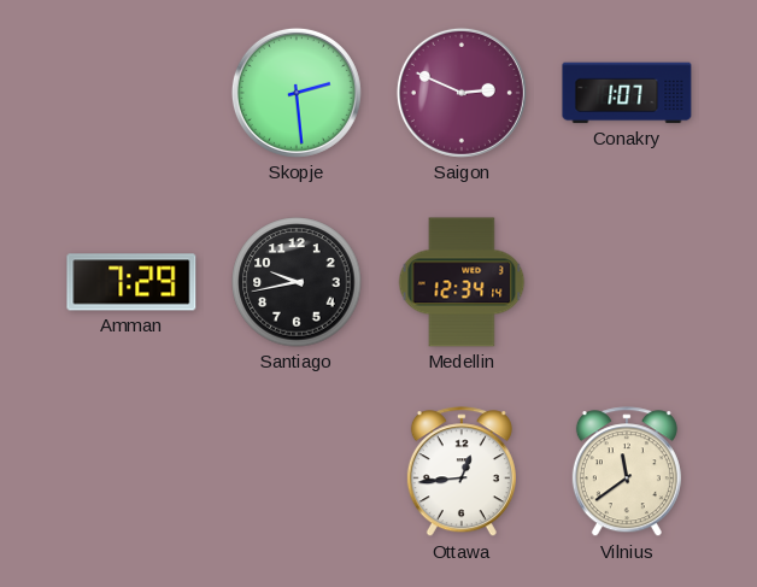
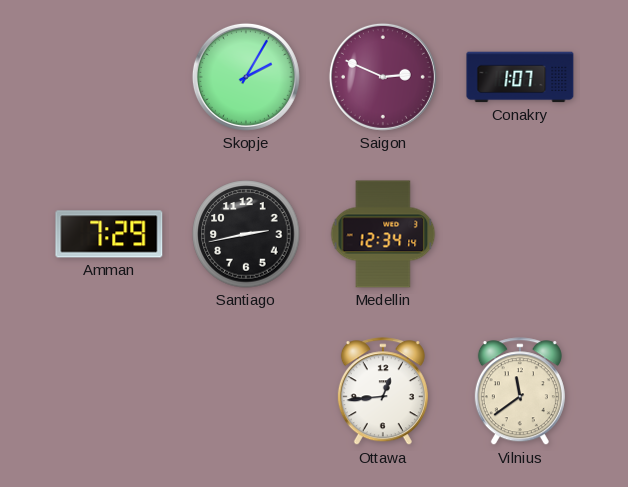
Skopje: 2:29 -> 2:05 (246, 77)
Santiago: 9:43 -> 2:43 (246, 234)
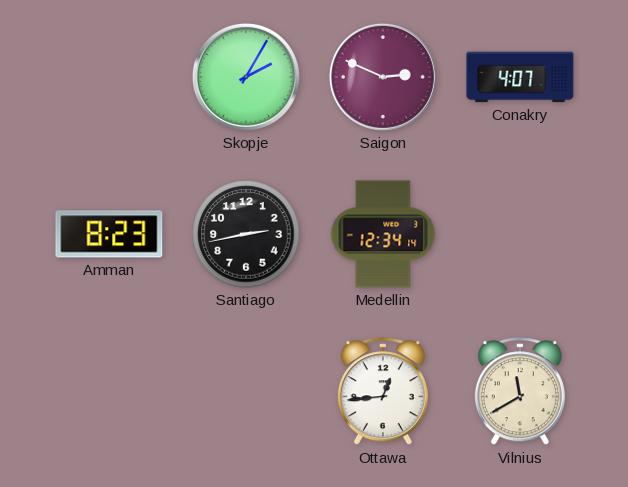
Conakry: 1:07 -> 4:07 (520, 77)
Amman: 7:29 -> 8:23 (109, 234)
Vilnius: 11:39 -> 11:40 (520, 392)
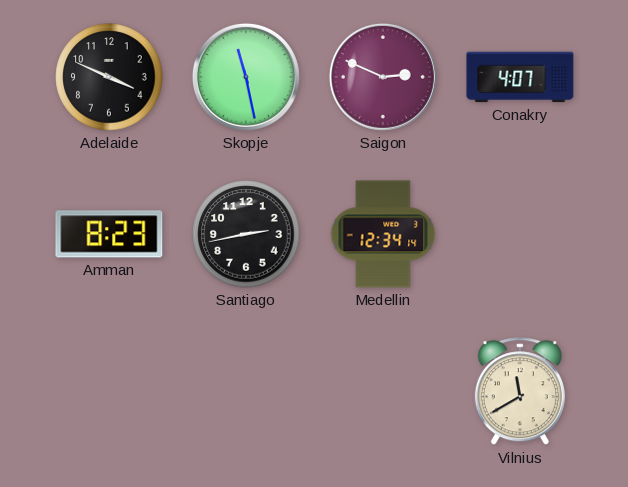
Adelaide: none -> 3:49 (109, 77)
Skopje: 2:05 -> 11:28 (246, 77)
Ottawa: 12:44 -> none (383, 392)
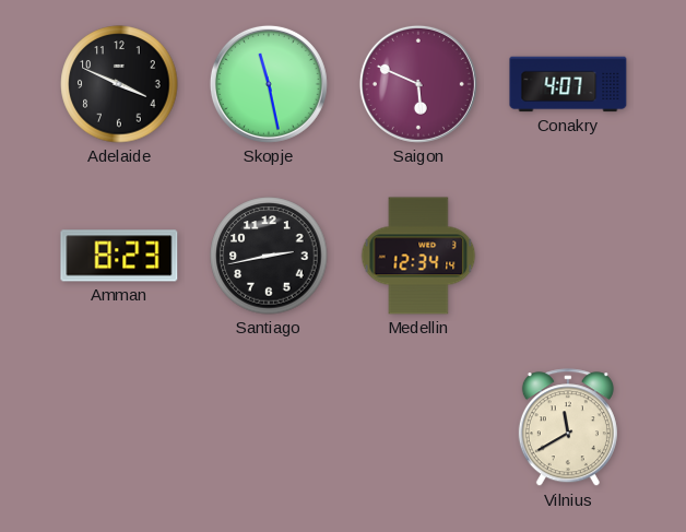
Saigon: 2:49 -> 5:49 (418, 84)
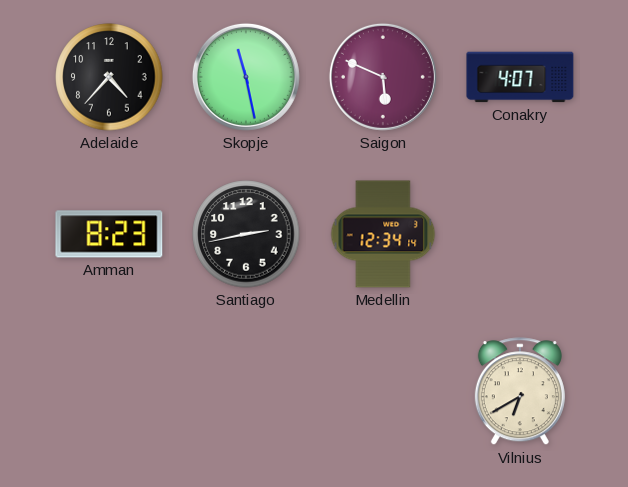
Adelaide: 3:49 -> 4:37 (109, 77)
Vilnius: 11:40 -> 6:40 (520, 392)
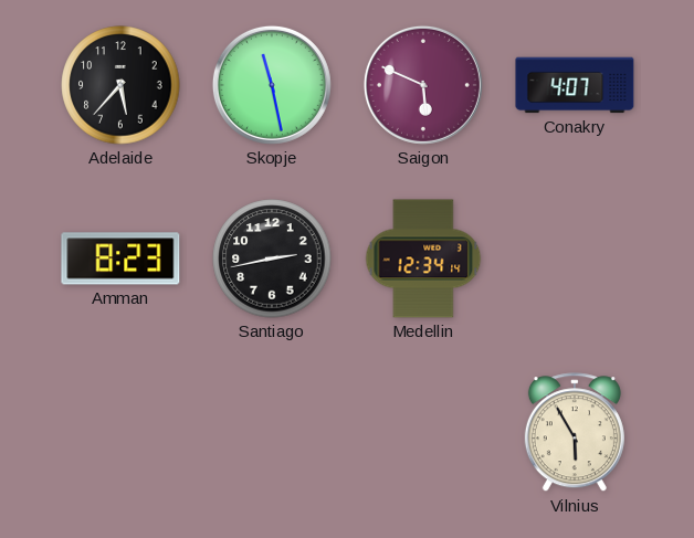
Adelaide: 4:37 -> 5:37 (120, 85)
Vilnius: 6:40 -> 5:55 (575, 433)
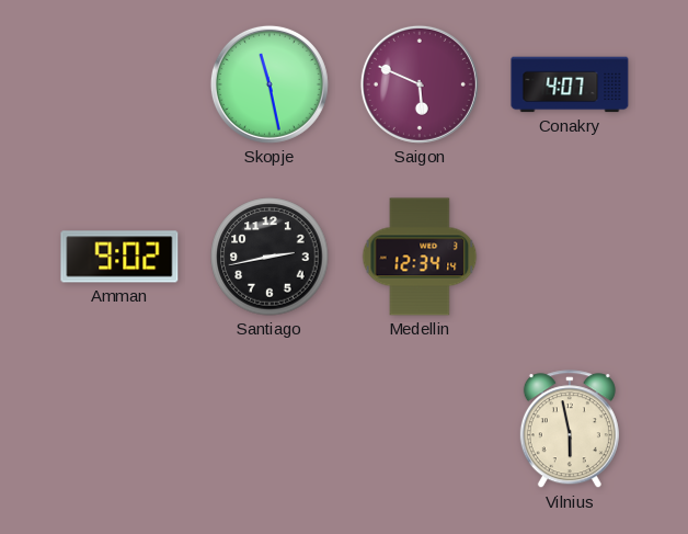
Adelaide: 5:37 -> none (120, 85)
Amman: 8:23 -> 9:02 (119, 257)
Vilnius: 5:55 -> 5:58 (570, 430)
